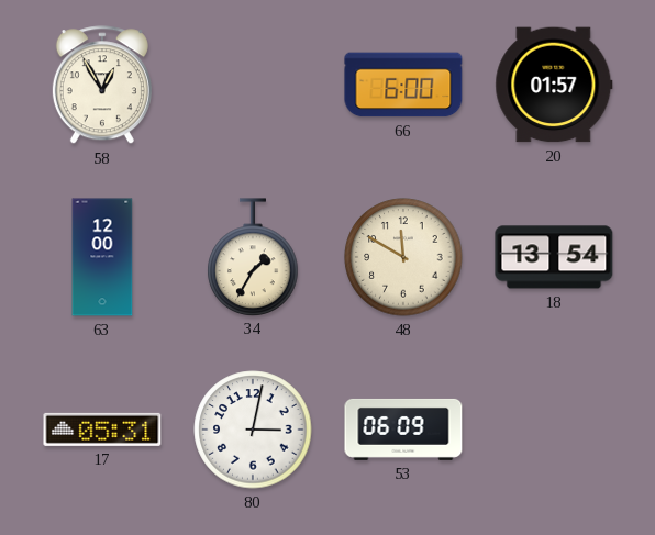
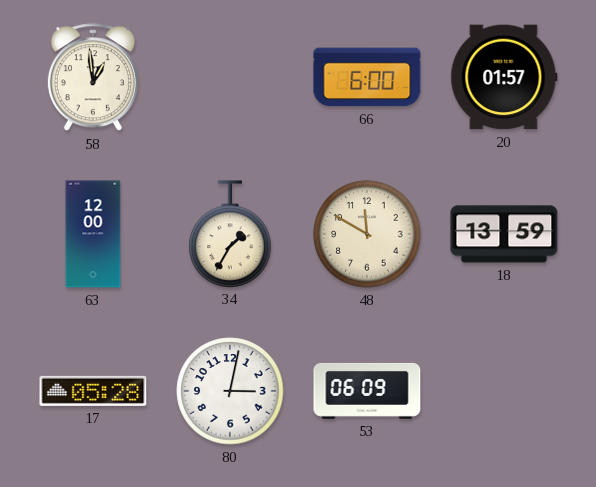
58: 12:55 -> 12:59 (93, 78)
18: 13:54 -> 13:59 (504, 234)
17: 05:31 -> 05:28 (93, 391)
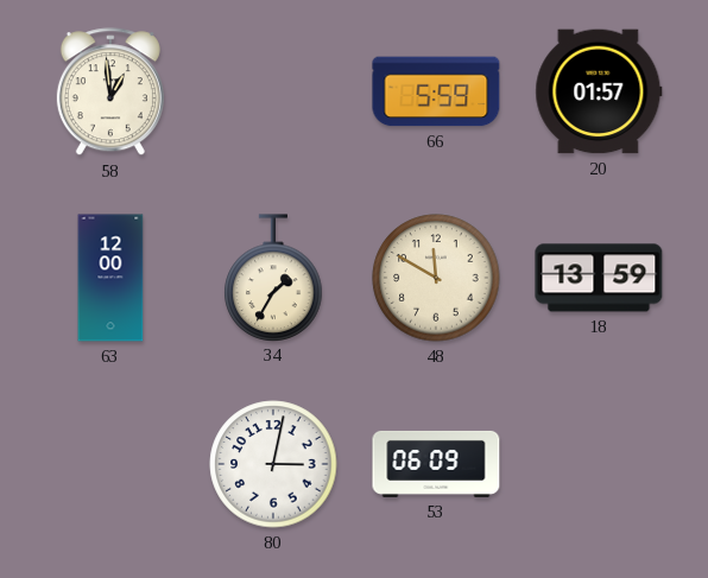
66: 6:00 -> 5:59 (436, 91)
17: 05:28 -> none (93, 391)
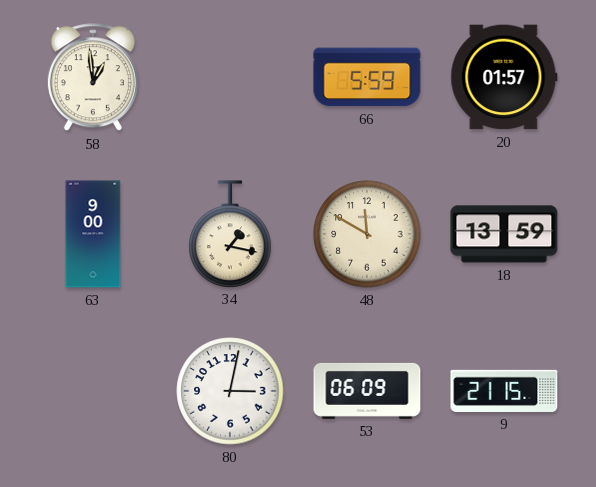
63: 12:00 -> 9:00 (93, 234)
34: 1:35 -> 1:17 (230, 234)
9: none -> 21:15 (504, 391)
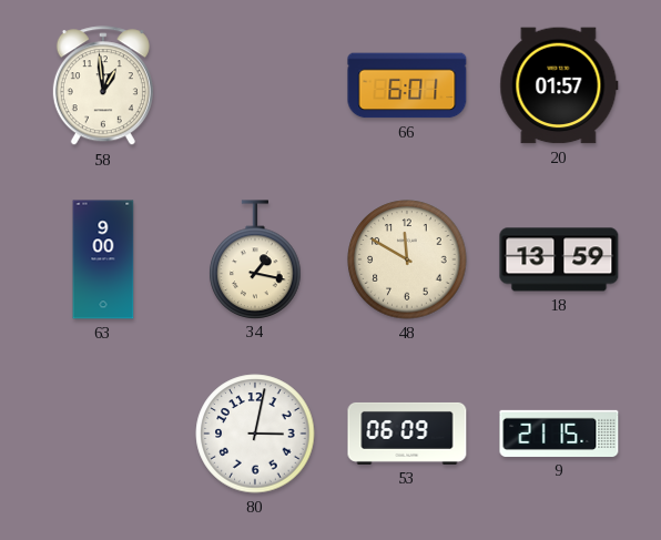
66: 5:59 -> 6:01 (407, 85)
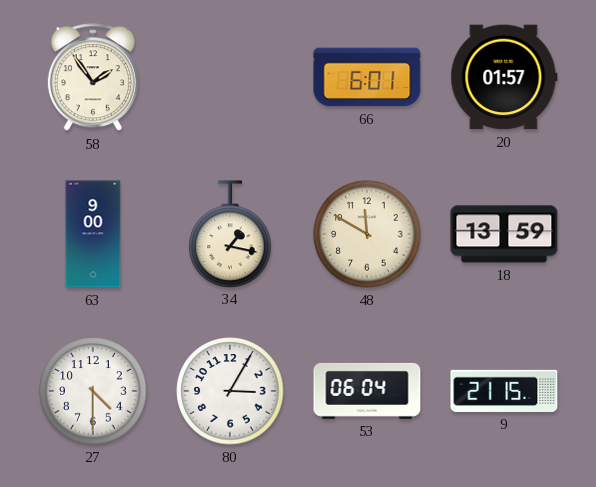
58: 12:59 -> 1:54 (93, 78)
27: none -> 4:30 (93, 391)
80: 3:02 -> 3:05 (230, 391)
53: 06:09 -> 06:04 (367, 391)
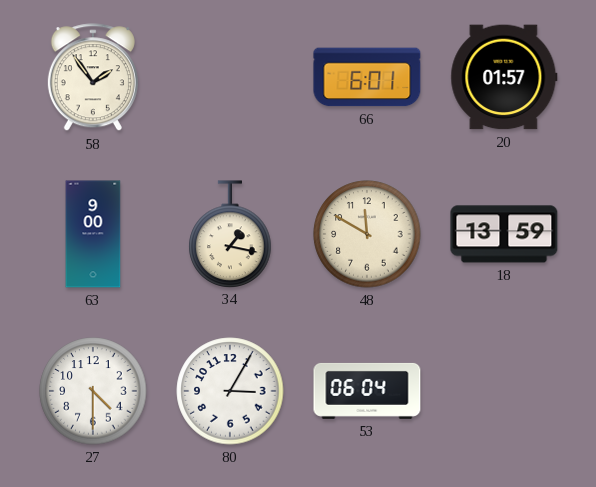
9: 21:15 -> none (504, 391)
